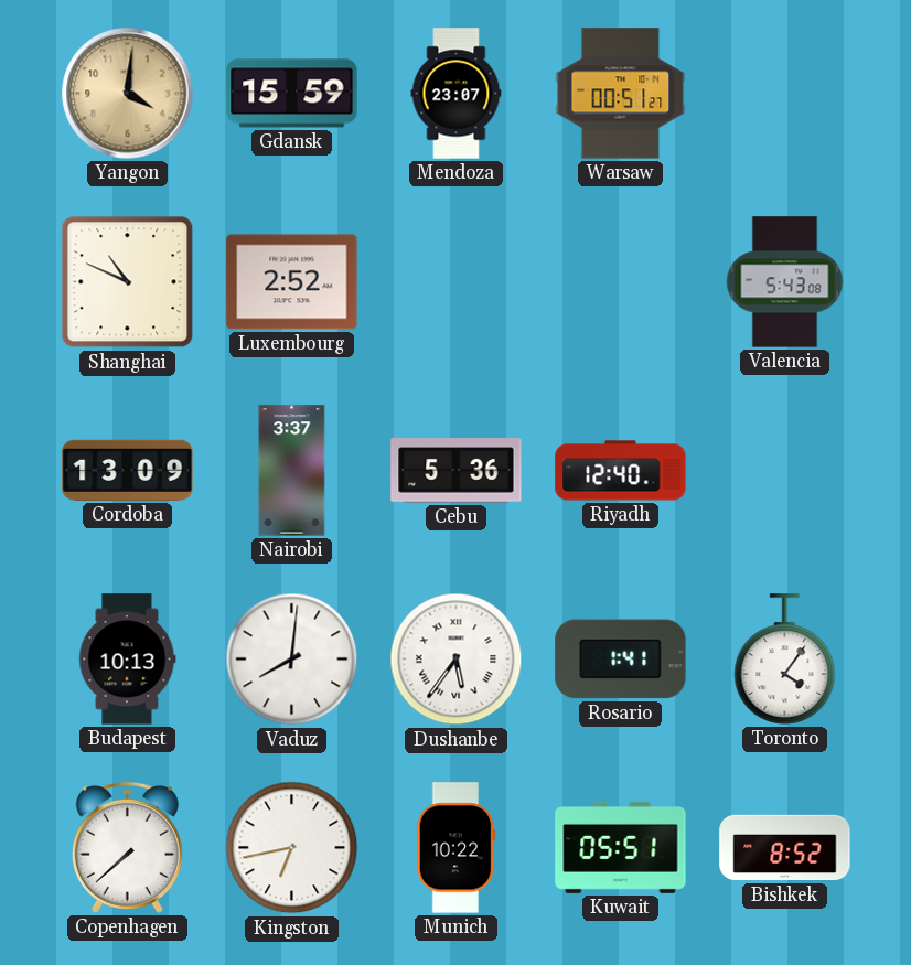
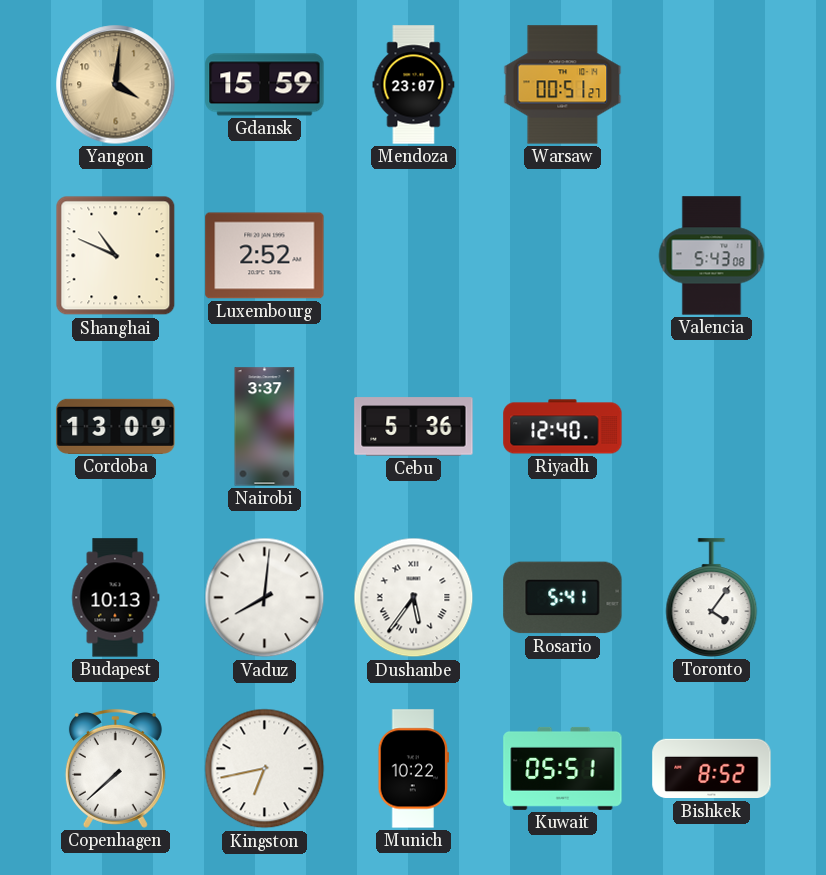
Rosario: 1:41 -> 5:41 (563, 598)
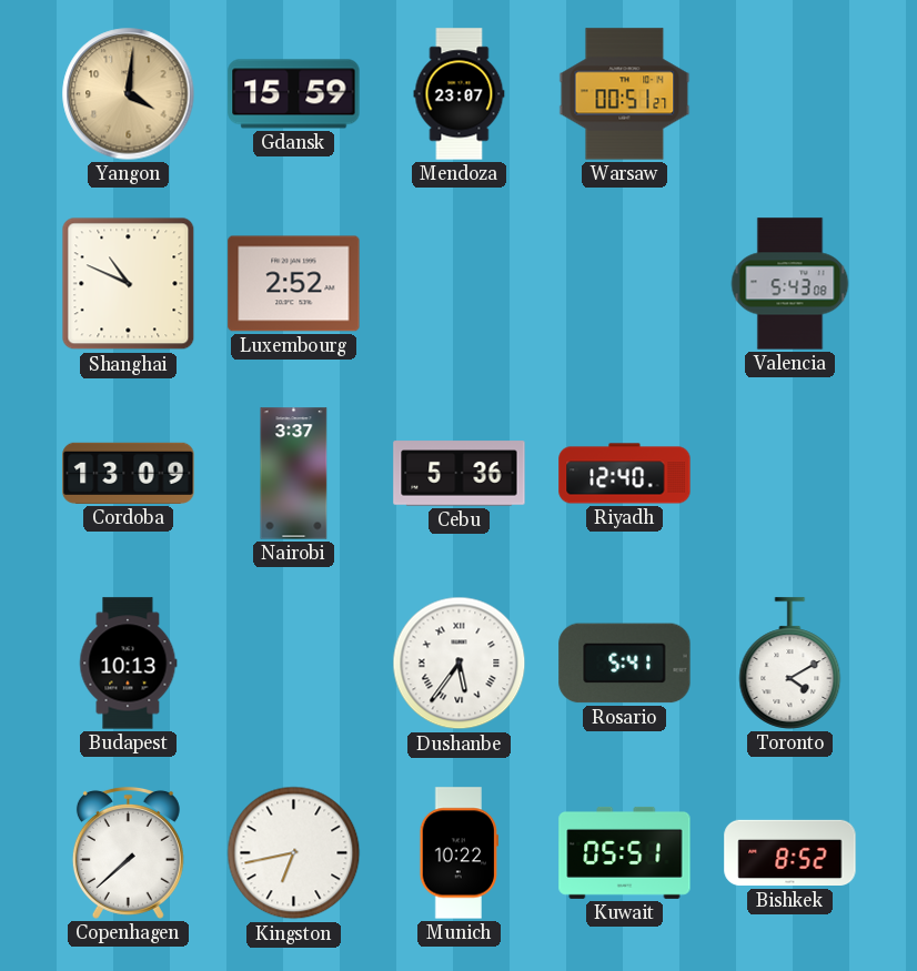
Vaduz: 8:01 -> none (265, 598)
Toronto: 4:06 -> 4:10 (790, 664)
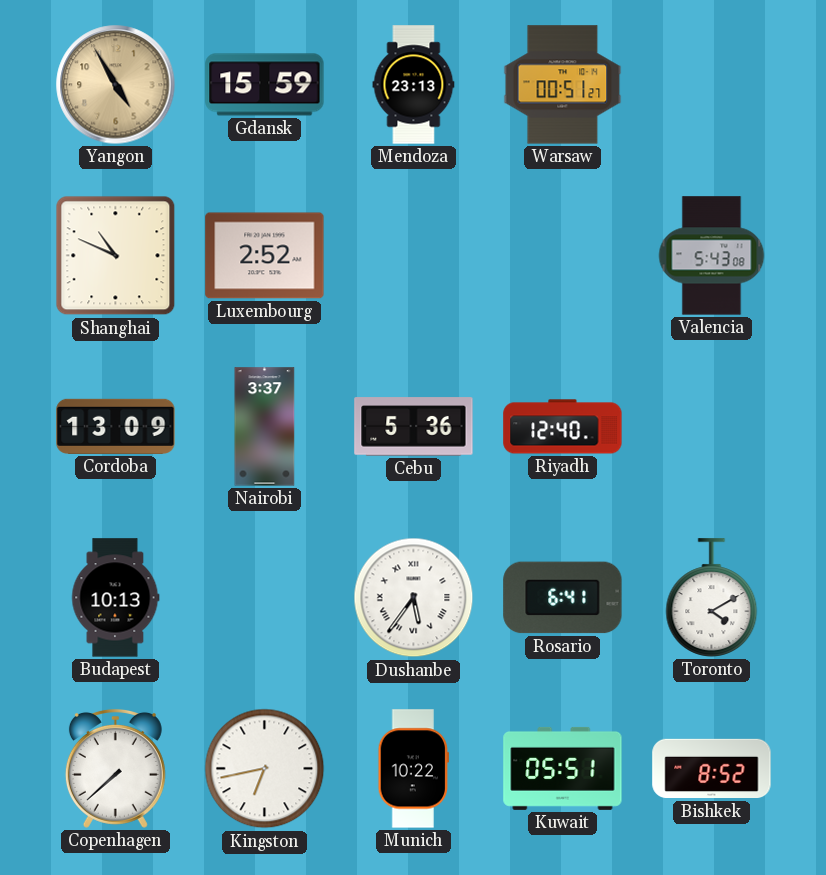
Yangon: 4:01 -> 4:55 (116, 85)
Mendoza: 23:07 -> 23:13 (414, 85)
Rosario: 5:41 -> 6:41 (563, 598)
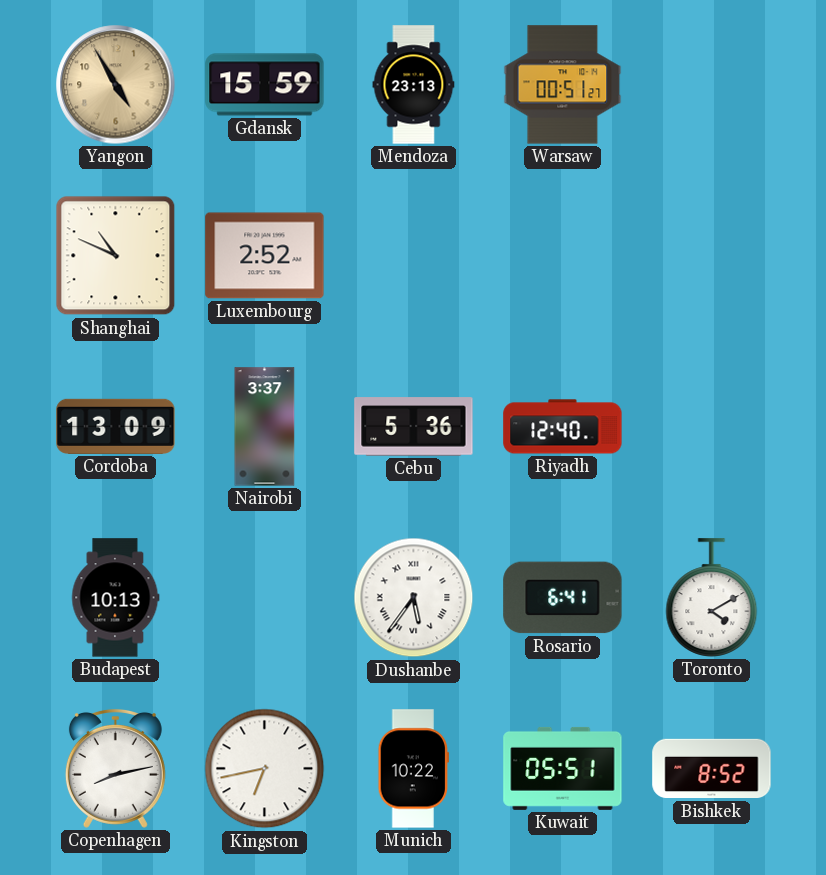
Valencia: 5:43 -> none (712, 256)
Copenhagen: 7:38 -> 8:13 (115, 768)
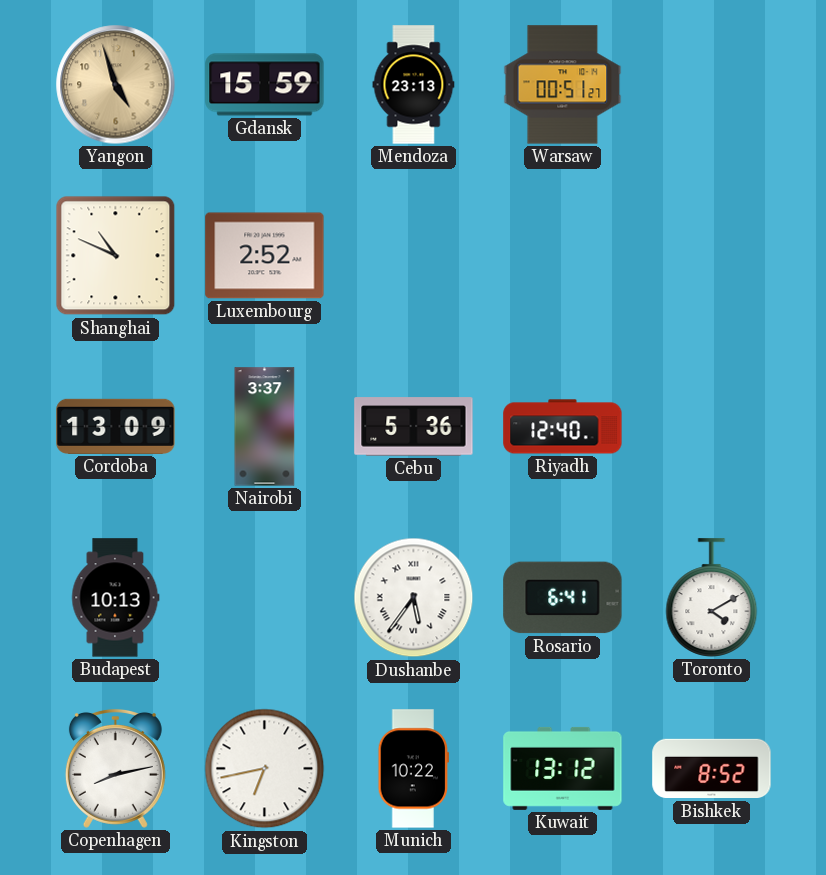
Yangon: 4:55 -> 4:57 (116, 85)
Kuwait: 05:51 -> 13:12 (563, 768)
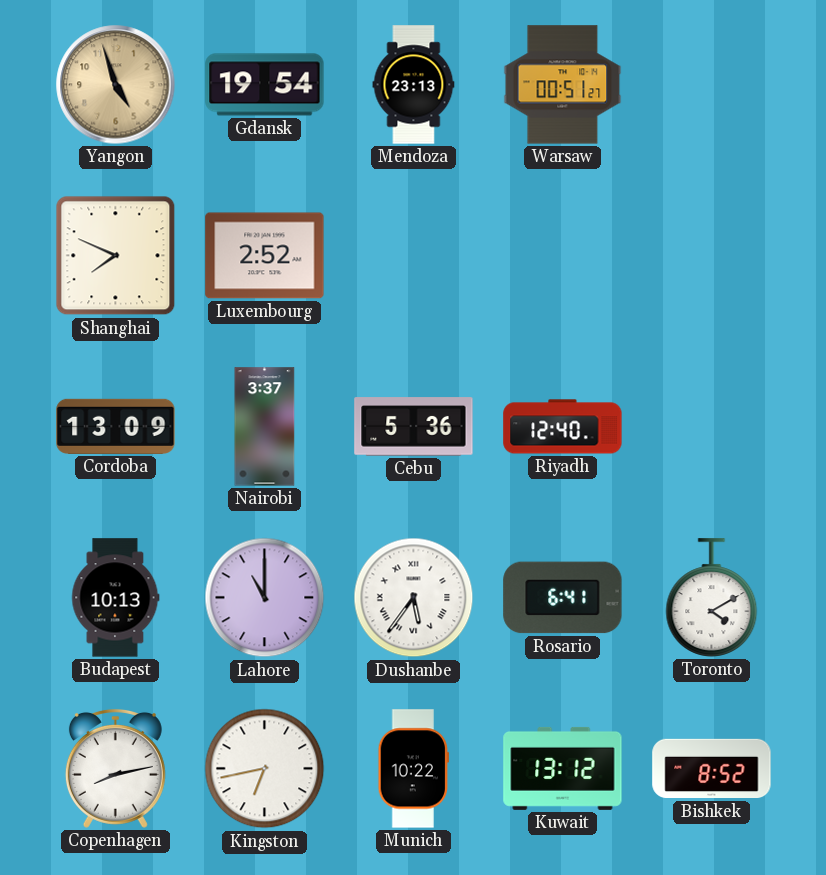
Gdansk: 15:59 -> 19:54 (265, 85)
Shanghai: 10:49 -> 7:49 (116, 256)
Lahore: none -> 11:00 (265, 598)
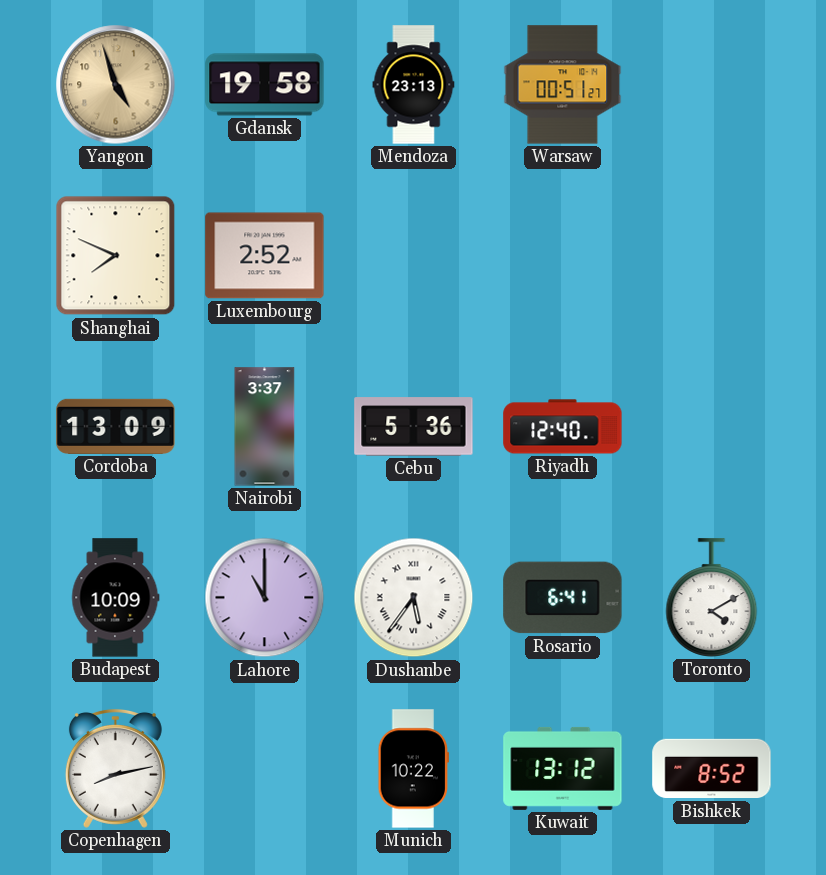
Gdansk: 19:54 -> 19:58 (265, 85)
Budapest: 10:13 -> 10:09 (116, 598)
Kingston: 6:43 -> none (265, 769)
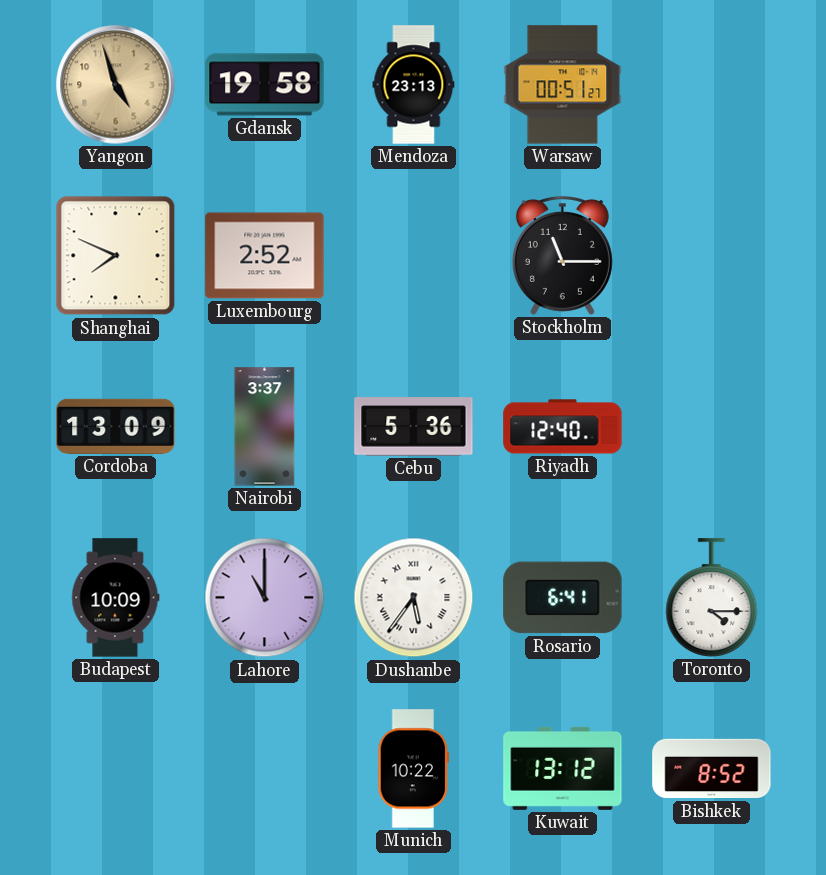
Stockholm: none -> 11:15 (562, 255)
Toronto: 4:10 -> 4:15 (712, 598)
Copenhagen: 8:13 -> none (115, 768)
